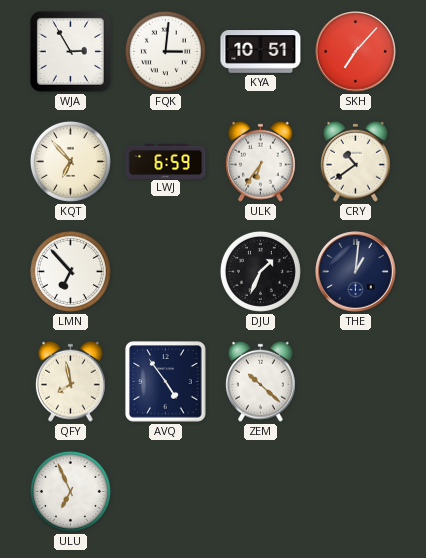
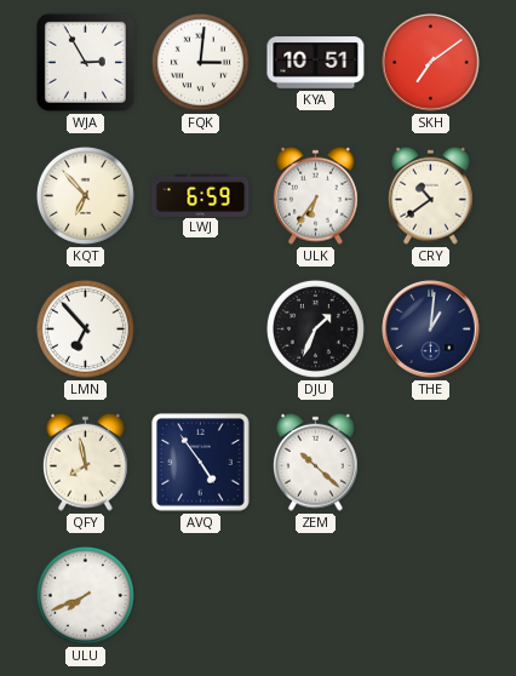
SKH: 7:07 -> 7:09 (431, 63)
ULU: 6:56 -> 7:41 (85, 595)
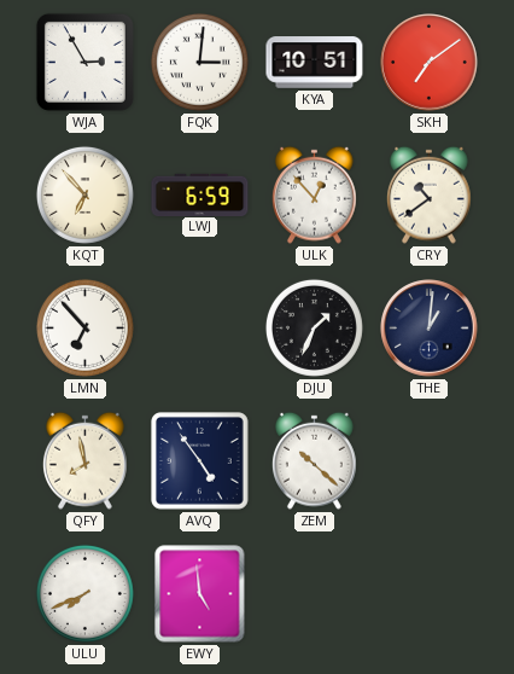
ULK: 6:36 -> 12:53 (315, 194)
EWY: none -> 4:59 (200, 594)
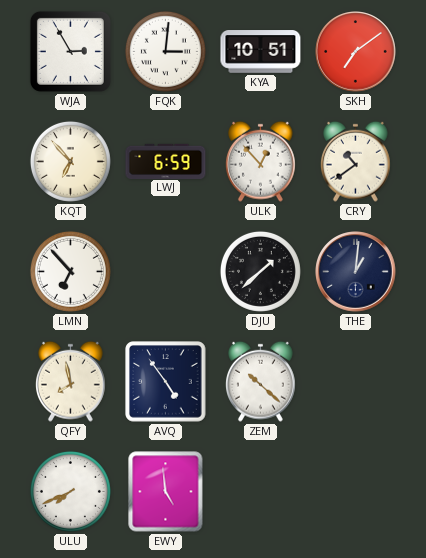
DJU: 1:34 -> 1:38 (260, 271)
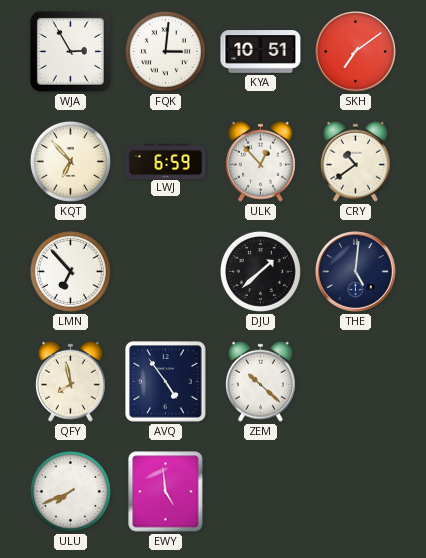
THE: 1:01 -> 5:01 (356, 272)
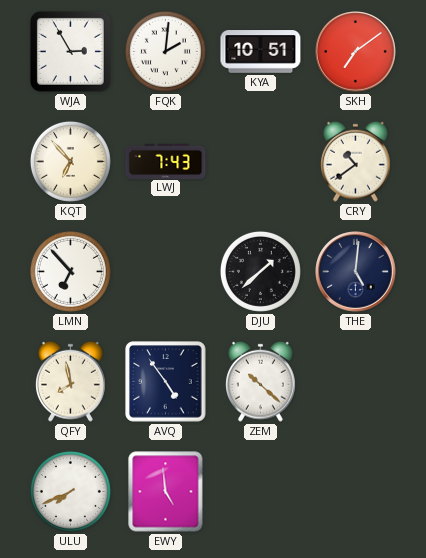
FQK: 3:01 -> 2:01 (165, 51)
LWJ: 6:59 -> 7:43 (166, 161)
ULK: 12:53 -> none (261, 161)
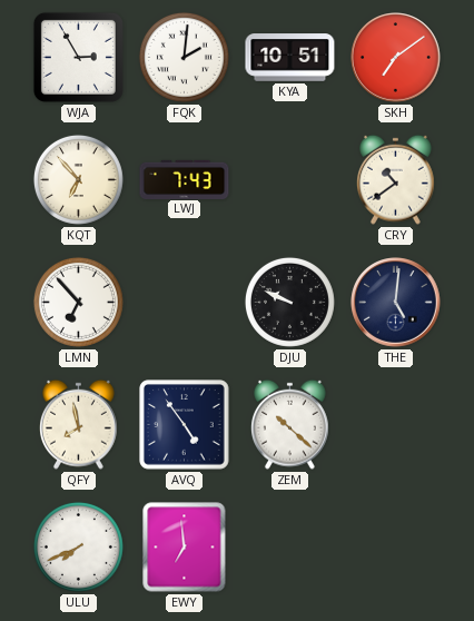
DJU: 1:38 -> 9:49 (289, 302)
EWY: 4:59 -> 6:59 (185, 548)
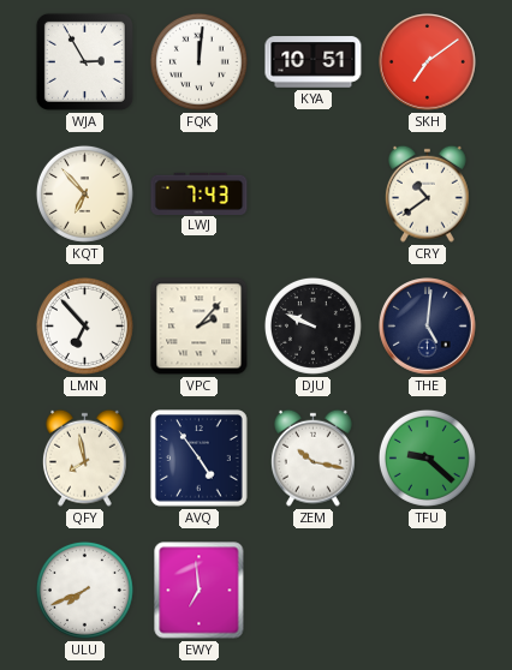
FQK: 2:01 -> 12:01 (198, 61)
VPC: none -> 2:07 (200, 327)
ZEM: 10:22 -> 10:17 (314, 457)
TFU: none -> 9:22 (427, 457)
